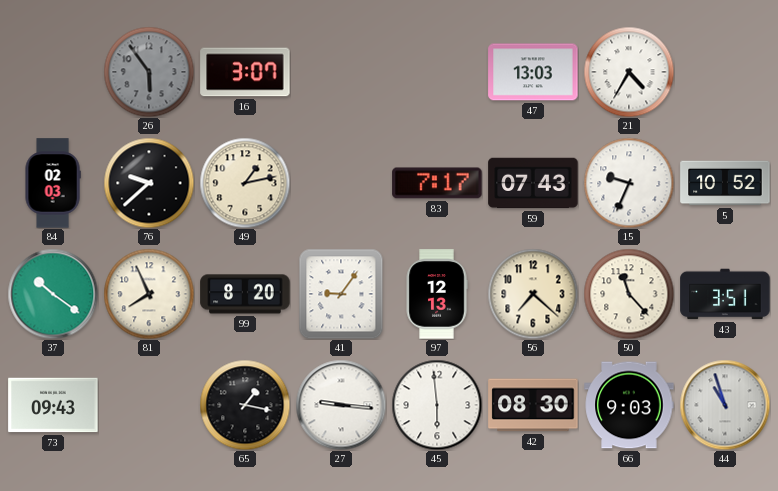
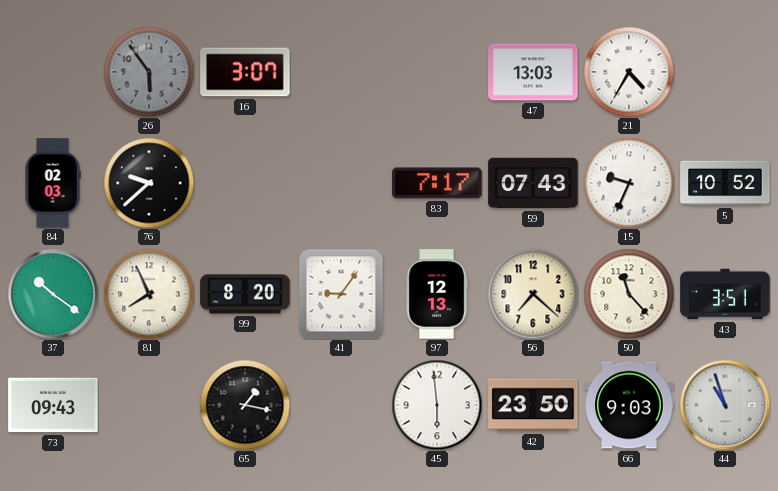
49: 1:13 -> none (245, 183)
27: 9:16 -> none (341, 405)
42: 08:30 -> 23:50 (533, 405)
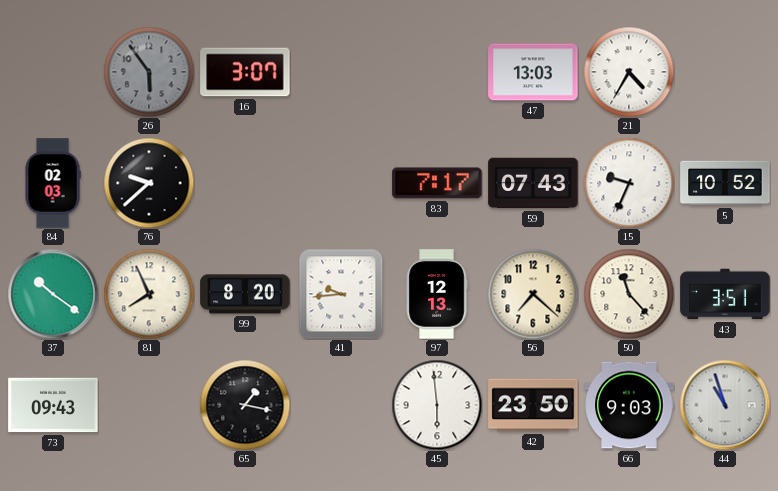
41: 9:06 -> 9:44 (341, 294)
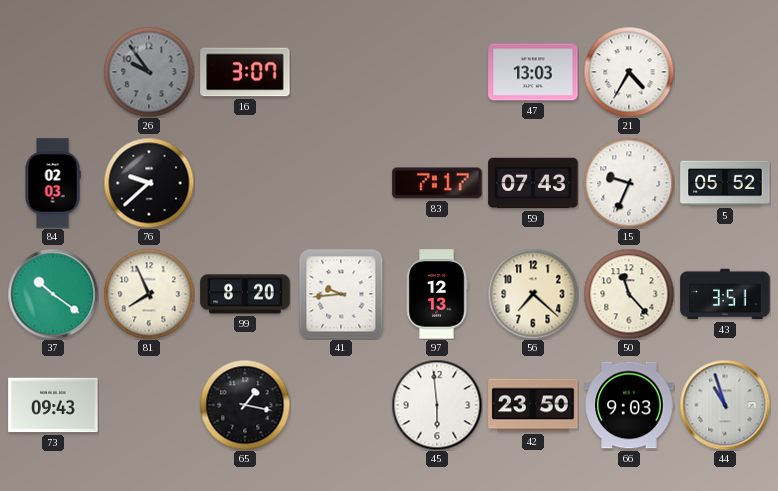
26: 5:54 -> 9:54 (149, 72)
5: 10:52 -> 05:52 (725, 183)
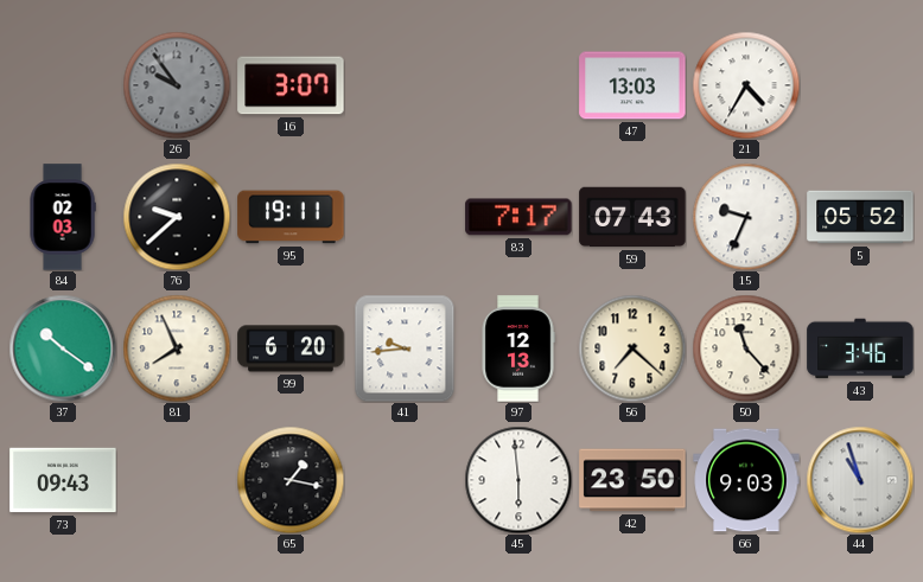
95: none -> 19:11 (291, 217)
99: 8:20 -> 6:20 (291, 348)
43: 3:51 -> 3:46 (860, 348)
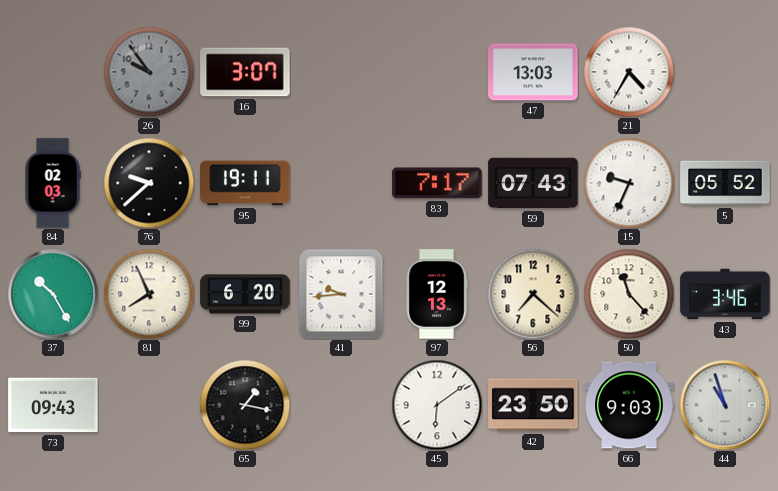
37: 10:21 -> 10:25 (53, 294)
45: 5:59 -> 6:09 (437, 405)
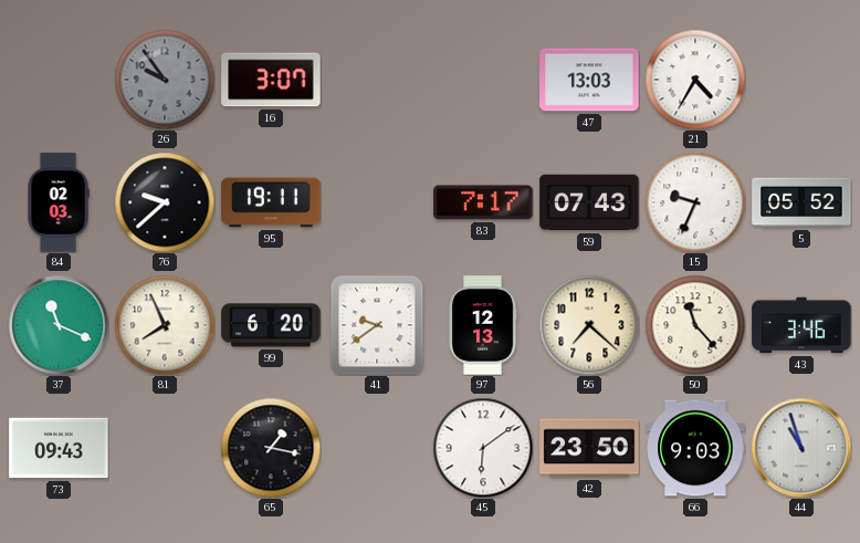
37: 10:25 -> 11:19 (59, 325)
41: 9:44 -> 9:39 (377, 325)
